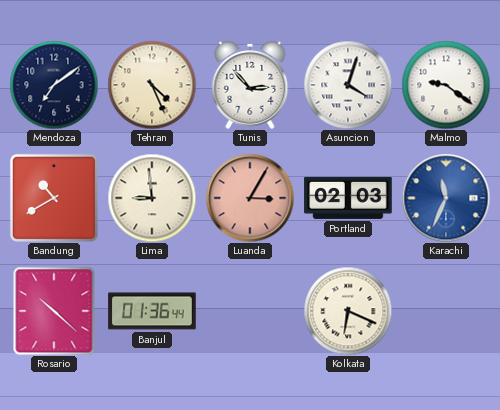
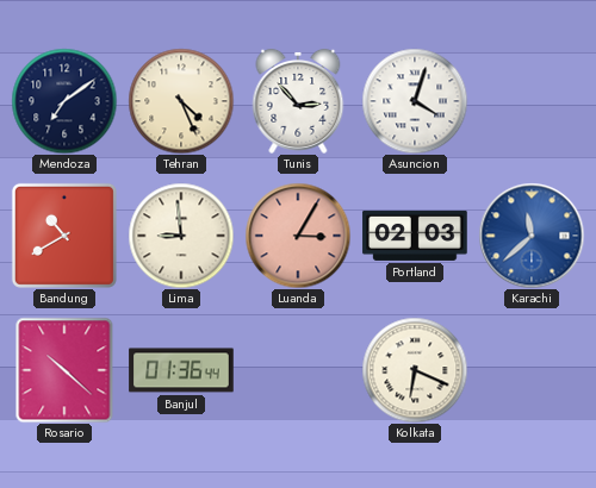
Malmo: 9:21 -> none (446, 85)
Karachi: 11:34 -> 11:38 (532, 236)
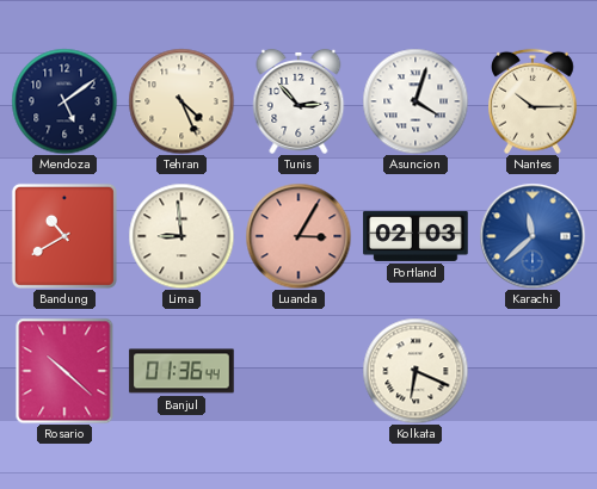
Mendoza: 7:09 -> 5:09 (64, 101)
Nantes: none -> 10:15 (534, 101)
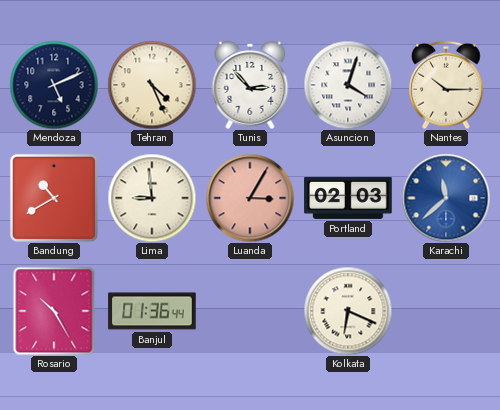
Mendoza: 5:09 -> 5:11 (54, 85)
Rosario: 10:22 -> 10:25 (54, 311)
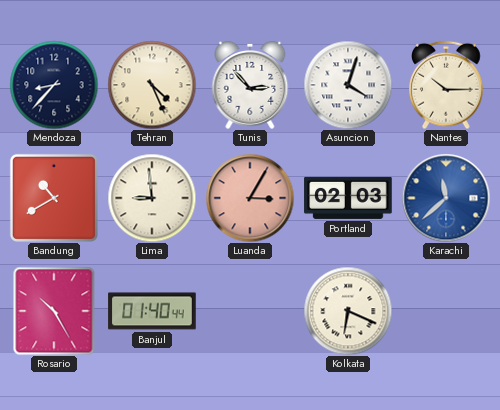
Mendoza: 5:11 -> 8:37 (54, 85)
Banjul: 01:36 -> 01:40 (152, 311)
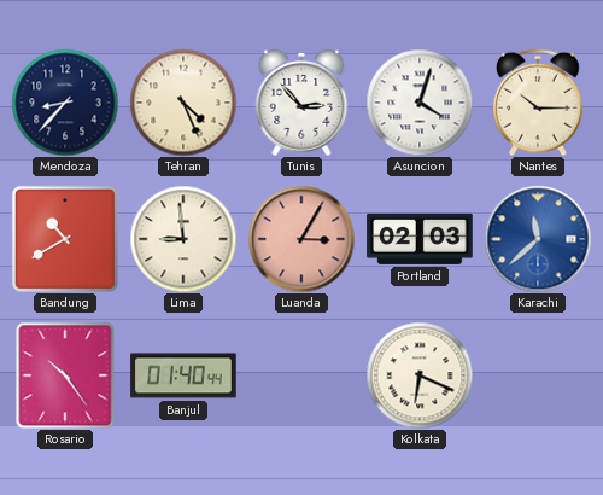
Rosario: 10:25 -> 10:24 (65, 375)
